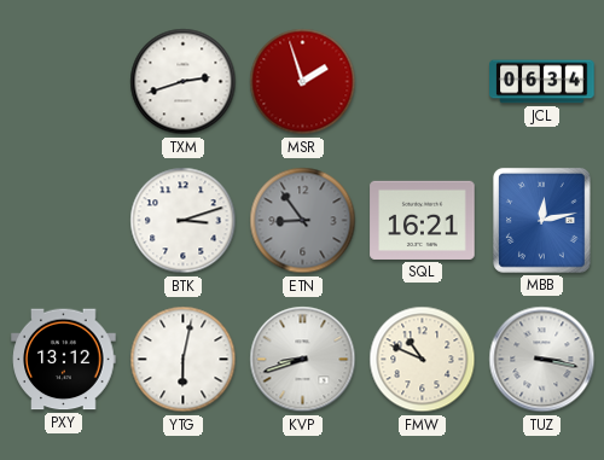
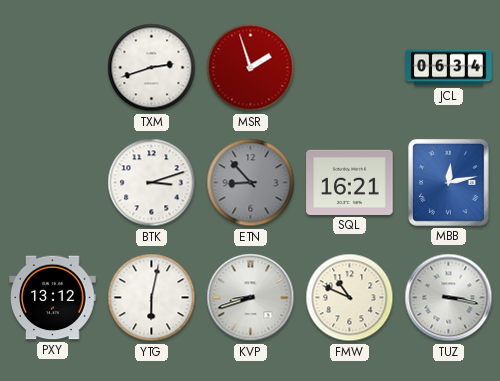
ETN: 8:54 -> 8:53 (251, 183)
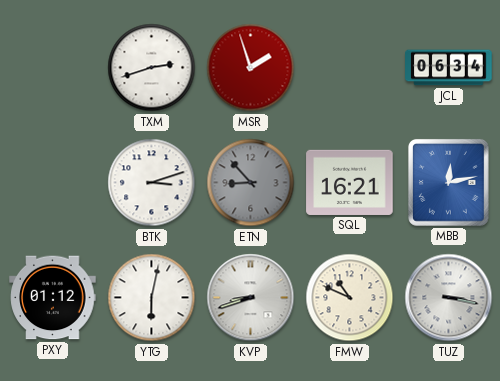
PXY: 13:12 -> 01:12 (53, 298)
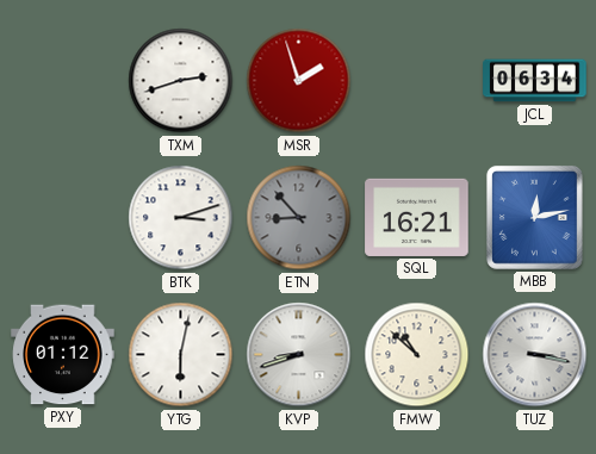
FMW: 10:49 -> 10:52 (417, 355)
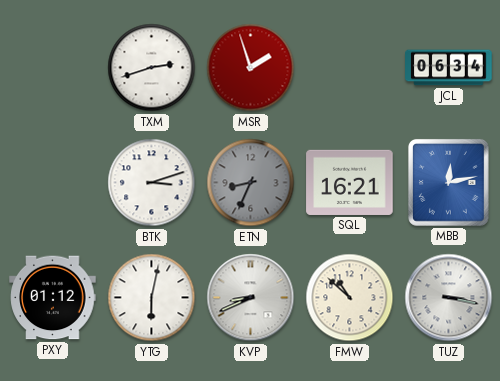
ETN: 8:53 -> 8:34 (251, 183)
KVP: 8:42 -> 8:41 (251, 298)
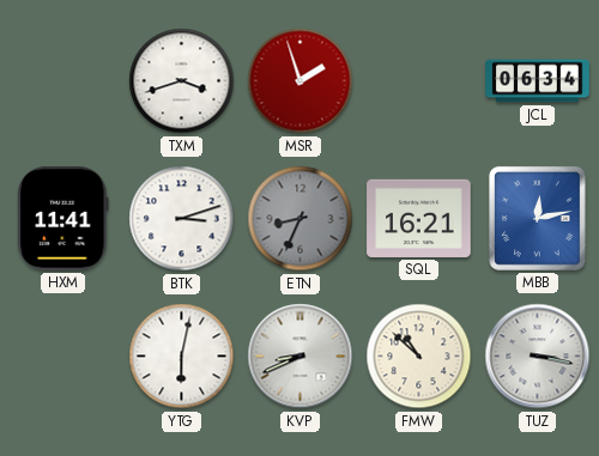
TXM: 2:42 -> 3:42 (182, 81)
HXM: none -> 11:41 (63, 219)
PXY: 01:12 -> none (53, 298)
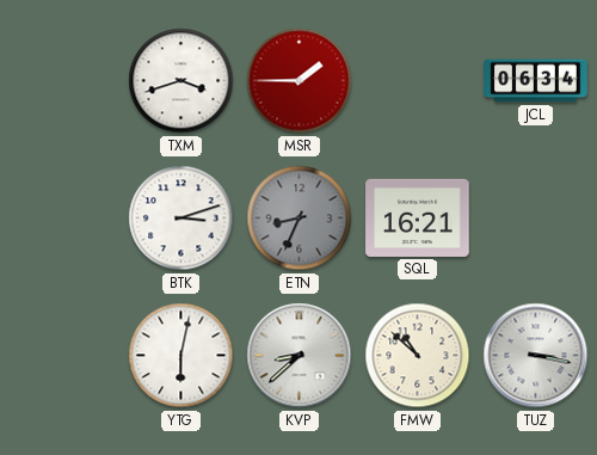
MSR: 1:57 -> 1:45 (300, 81)
HXM: 11:41 -> none (63, 219)
MBB: 12:13 -> none (537, 218)
KVP: 8:41 -> 8:38 (300, 356)
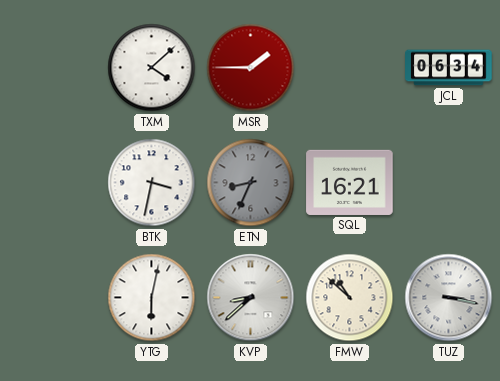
TXM: 3:42 -> 4:08 (152, 68)
BTK: 3:12 -> 3:32 (152, 183)
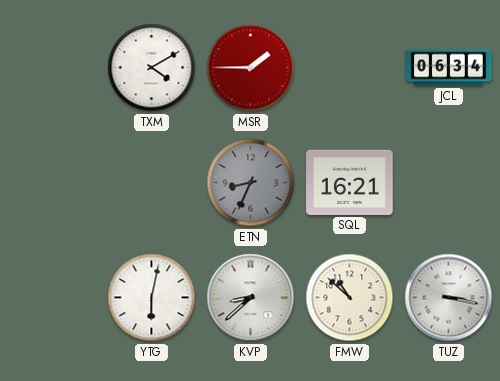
TXM: 4:08 -> 4:10 (152, 68)
BTK: 3:32 -> none (152, 183)
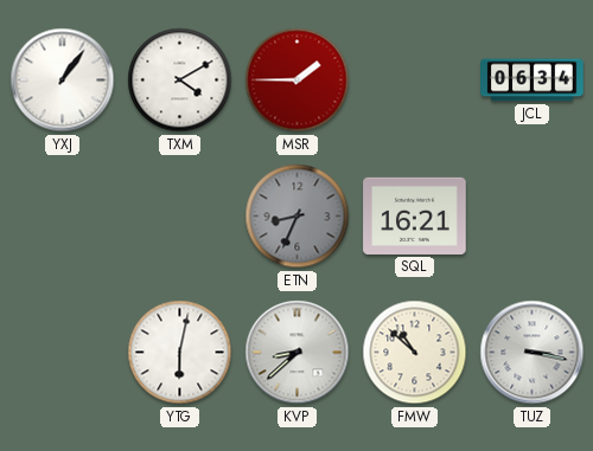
YXJ: none -> 1:06 (63, 80)
